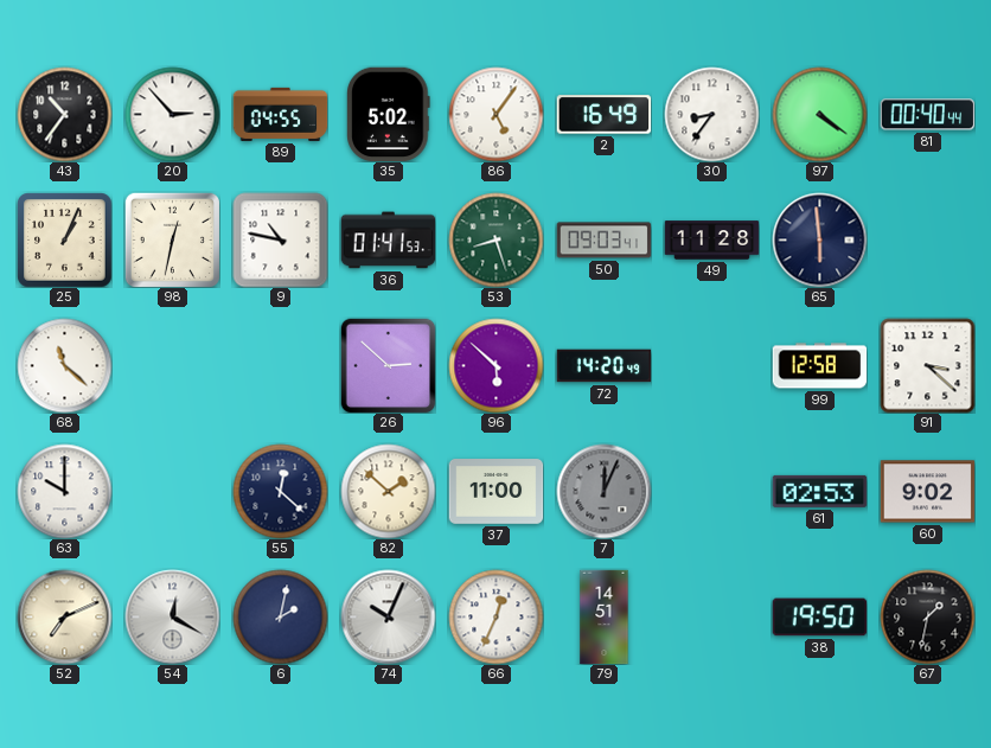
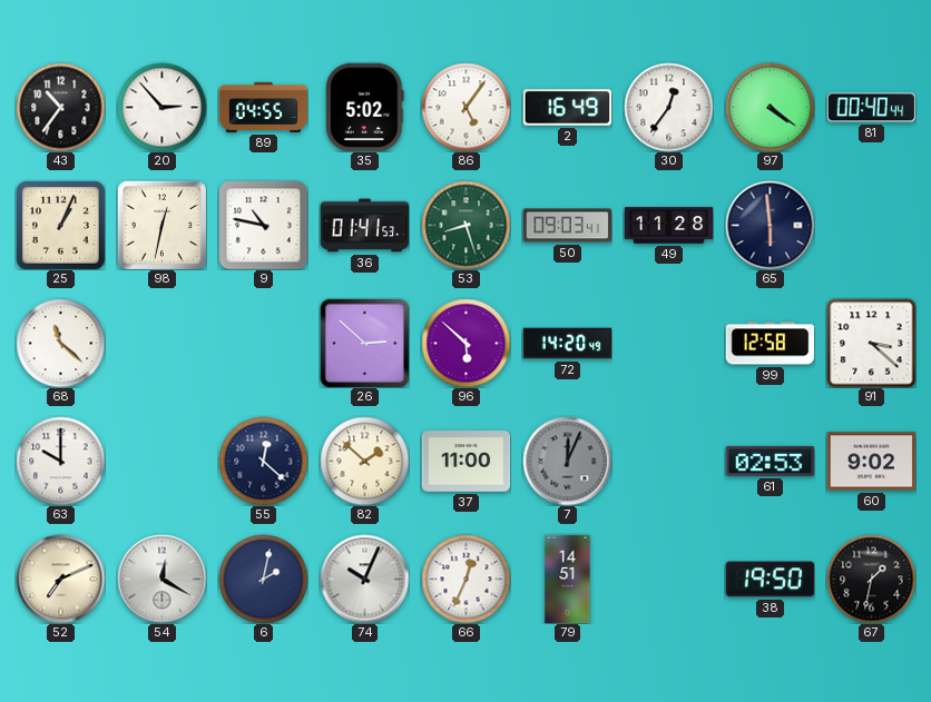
30: 8:36 -> 12:36 (668, 107)
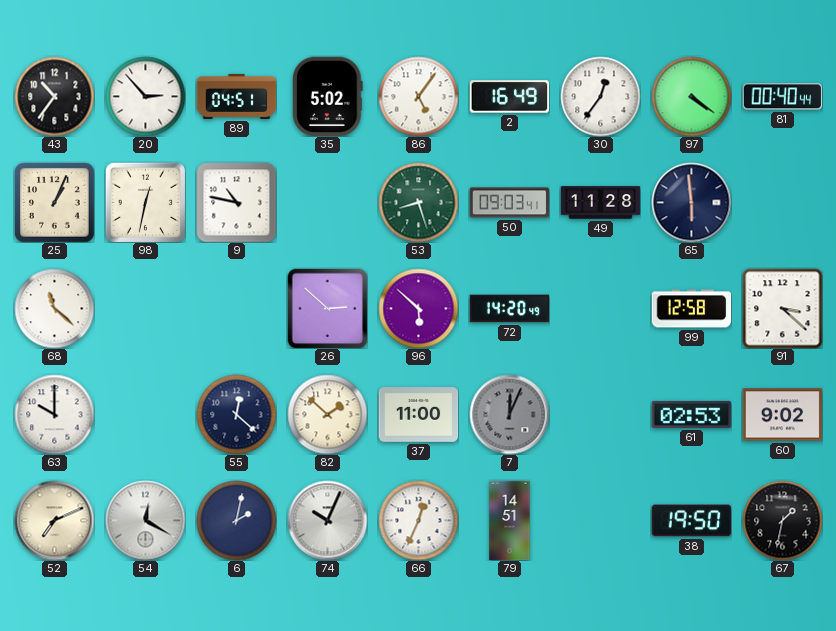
89: 04:55 -> 04:51 (236, 96)
36: 01:41 -> none (364, 226)
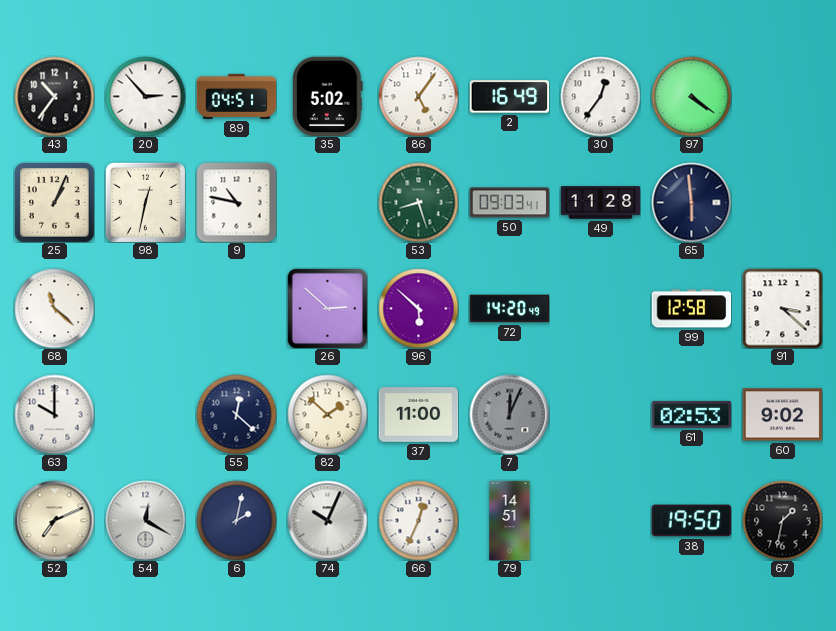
81: 00:40 -> none (782, 97)
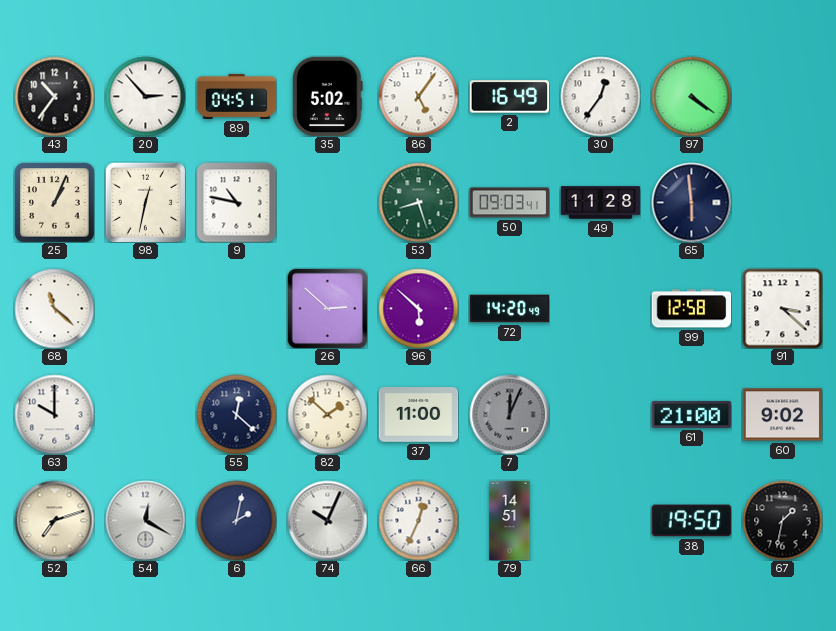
61: 02:53 -> 21:00 (691, 414)
52: 7:11 -> 7:12 (54, 520)
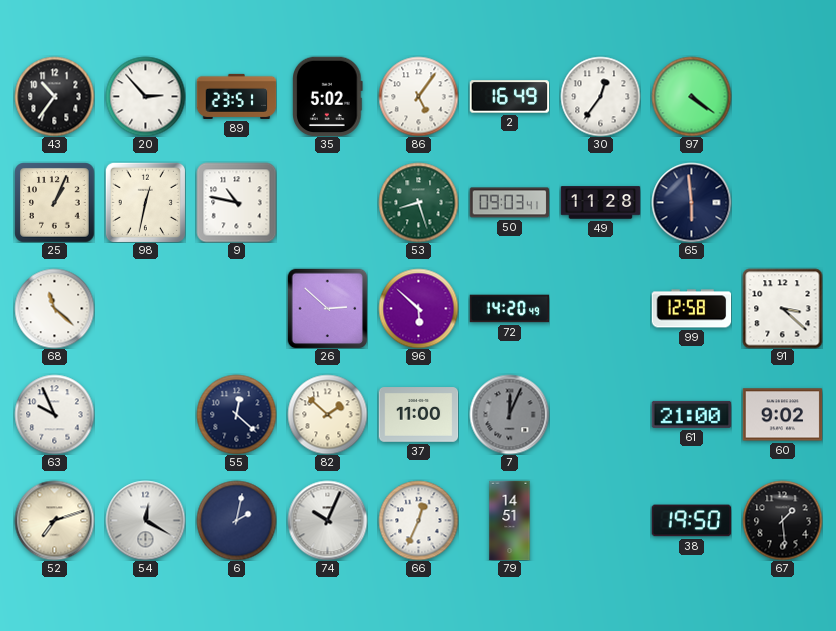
89: 04:51 -> 23:51 (236, 96)
63: 10:00 -> 9:56 (54, 414)
67: 1:32 -> 1:29 (782, 520)
